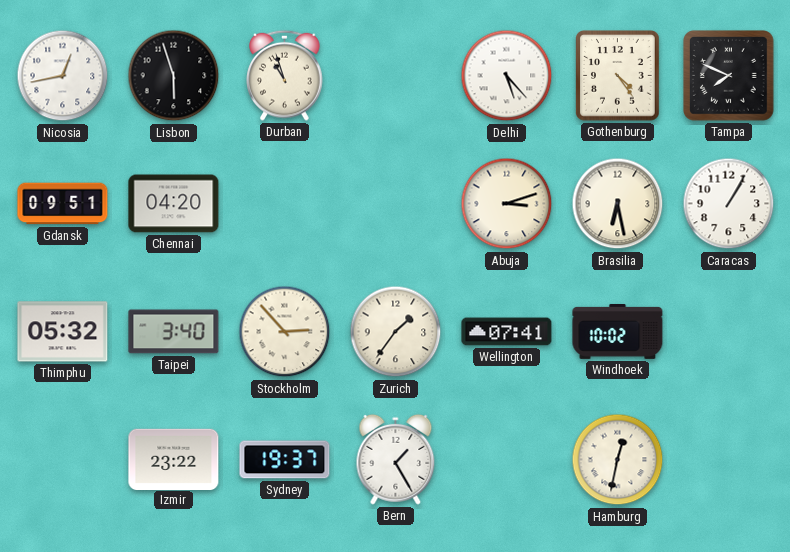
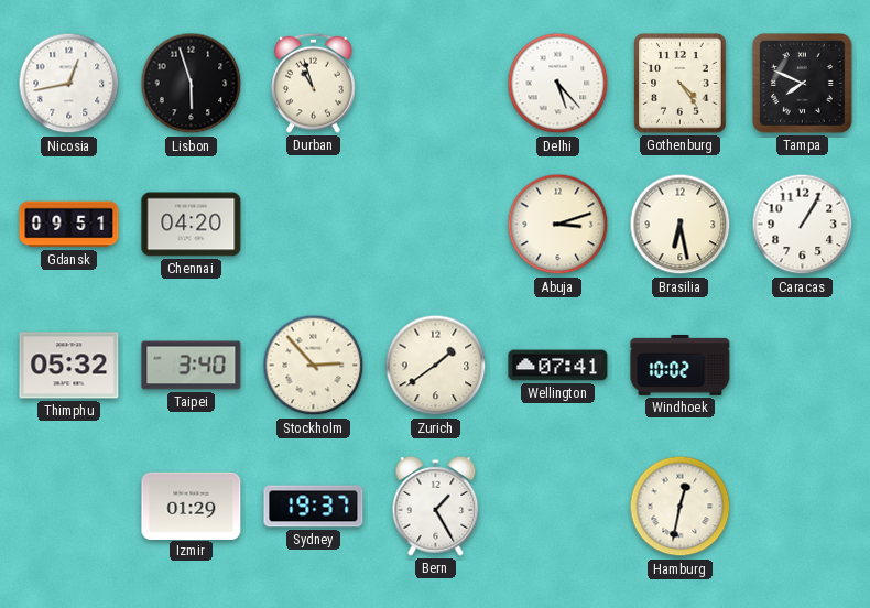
Zurich: 1:36 -> 1:39 (436, 366)
Izmir: 23:22 -> 01:29 (192, 506)
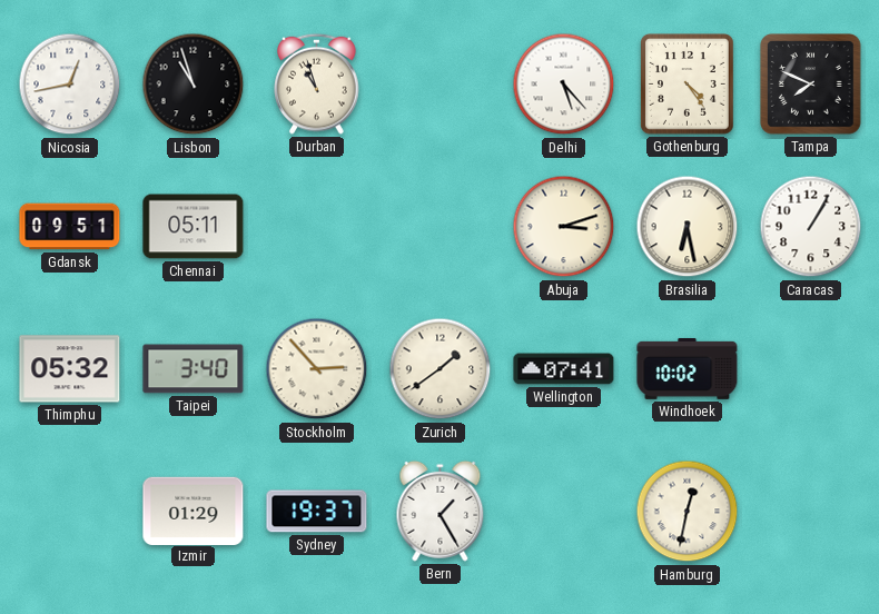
Lisbon: 5:57 -> 10:57 (194, 85)
Chennai: 04:20 -> 05:11 (194, 227)
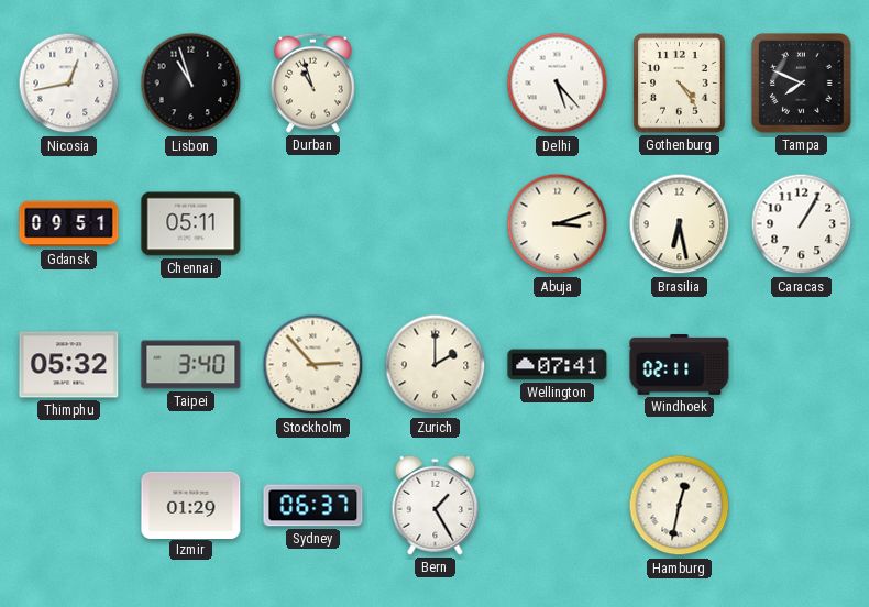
Zurich: 1:39 -> 2:00 (436, 365)
Windhoek: 10:02 -> 02:11 (680, 365)
Sydney: 19:37 -> 06:37 (313, 506)
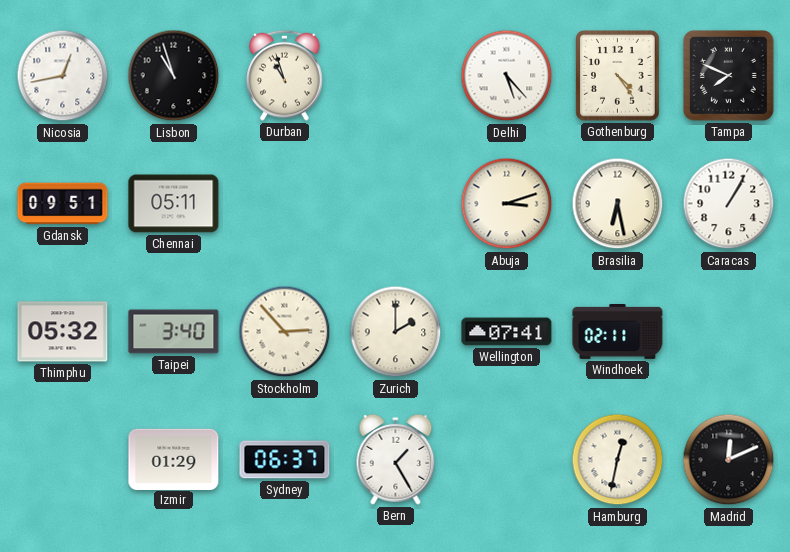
Madrid: none -> 12:11 (729, 460)
